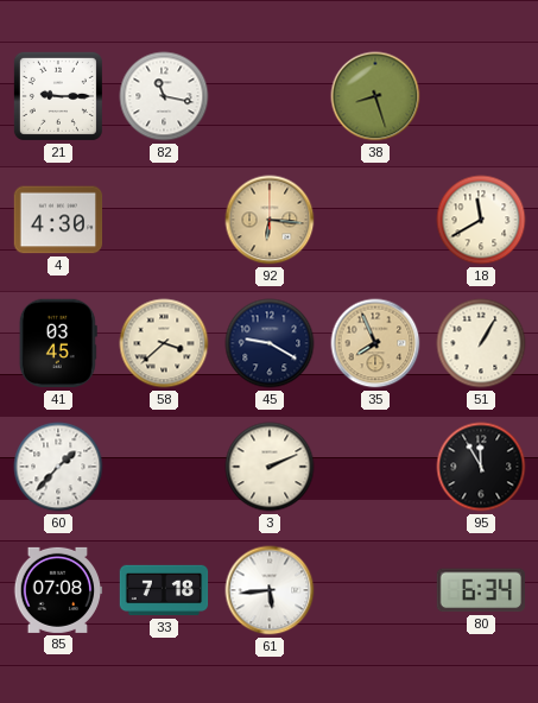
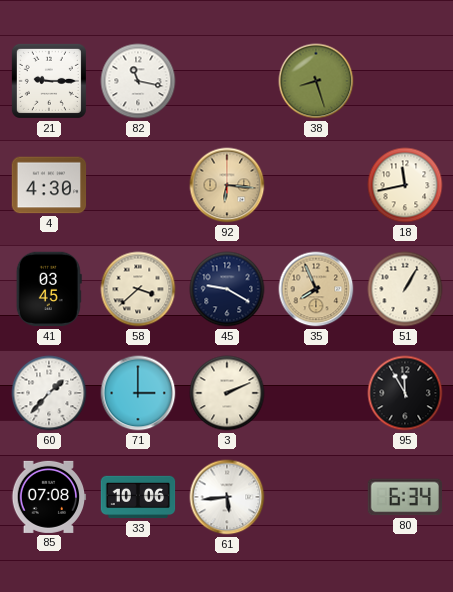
18: 11:40 -> 11:43 (405, 185)
71: none -> 3:00 (138, 393)
33: 7:18 -> 10:06 (138, 497)
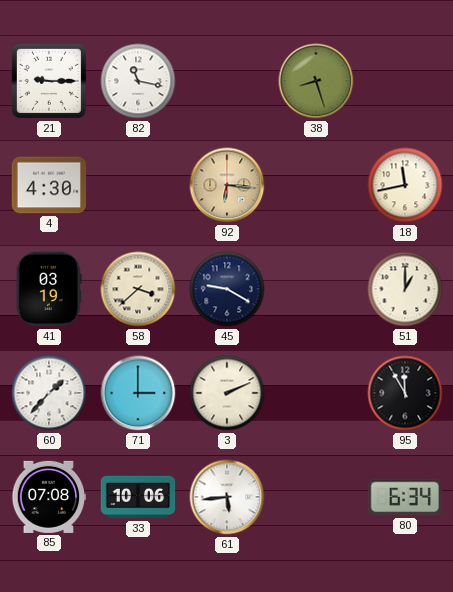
41: 03:45 -> 03:19 (49, 289)
35: 7:56 -> none (316, 289)
51: 1:05 -> 1:00 (405, 289)
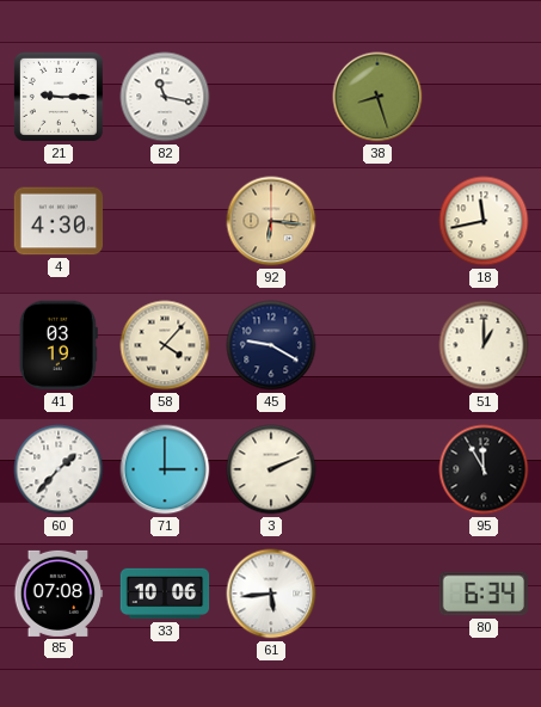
58: 3:38 -> 4:07 (165, 345)
